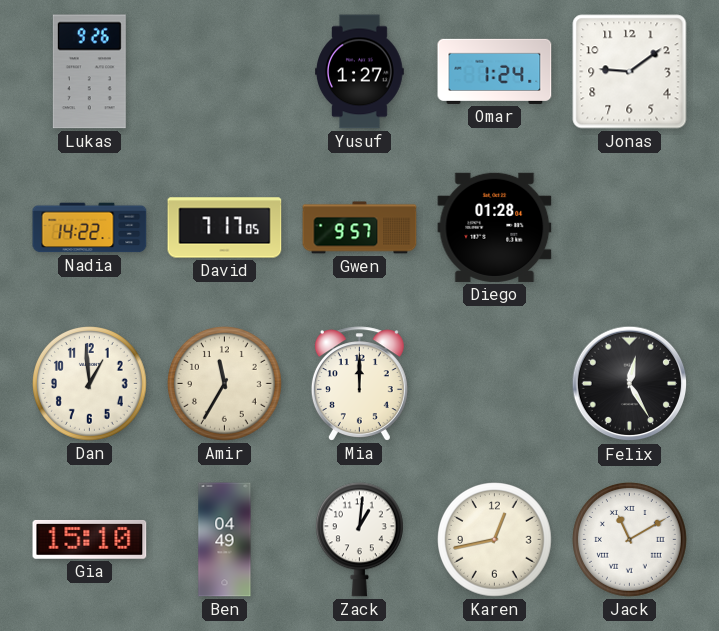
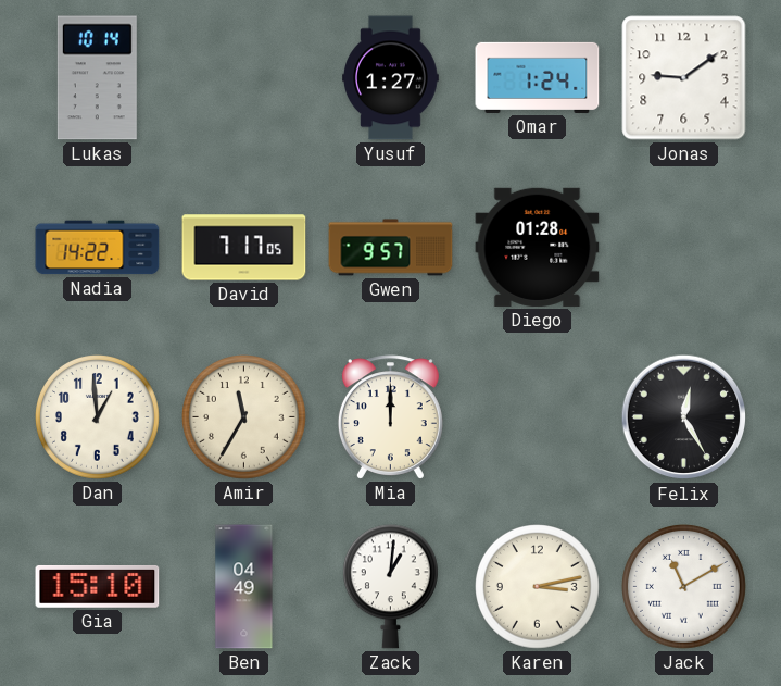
Lukas: 9:26 -> 10:14 (97, 78)
Karen: 12:43 -> 3:13 (538, 587)
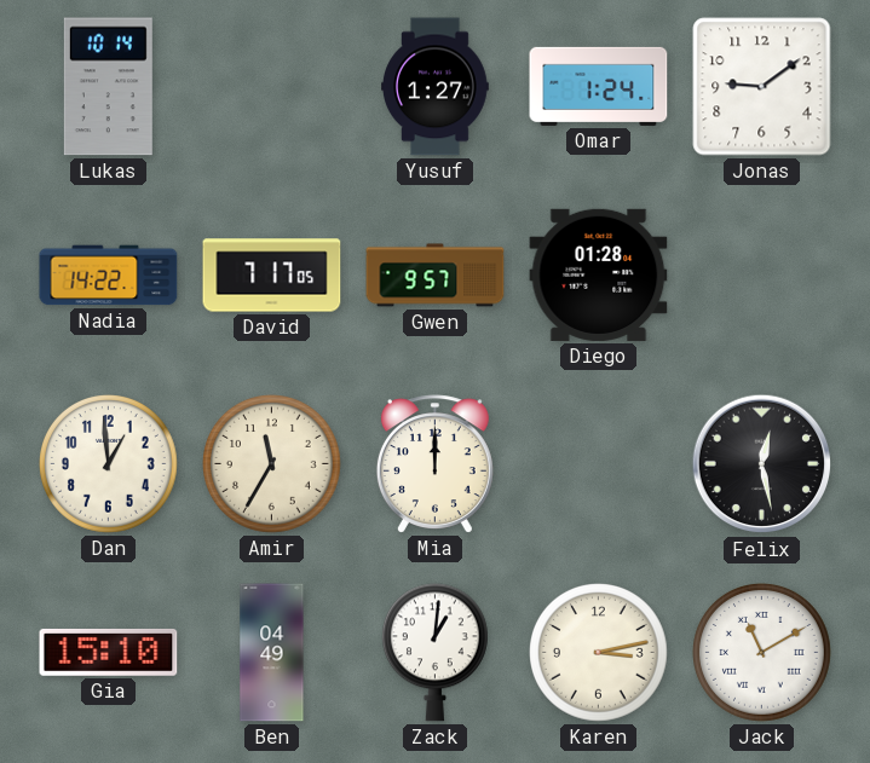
Felix: 12:25 -> 12:28 (762, 464)
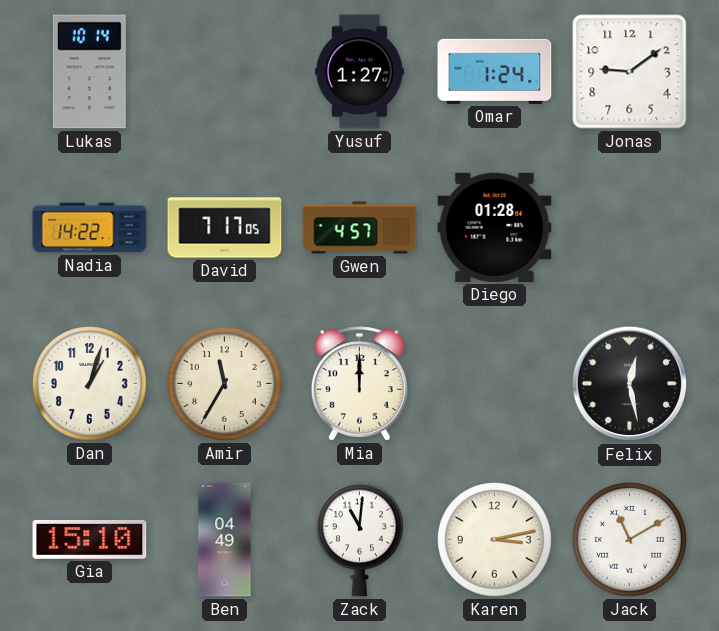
Gwen: 9:57 -> 4:57 (360, 228)
Dan: 12:59 -> 1:03 (90, 384)
Zack: 1:01 -> 11:01 (359, 540)
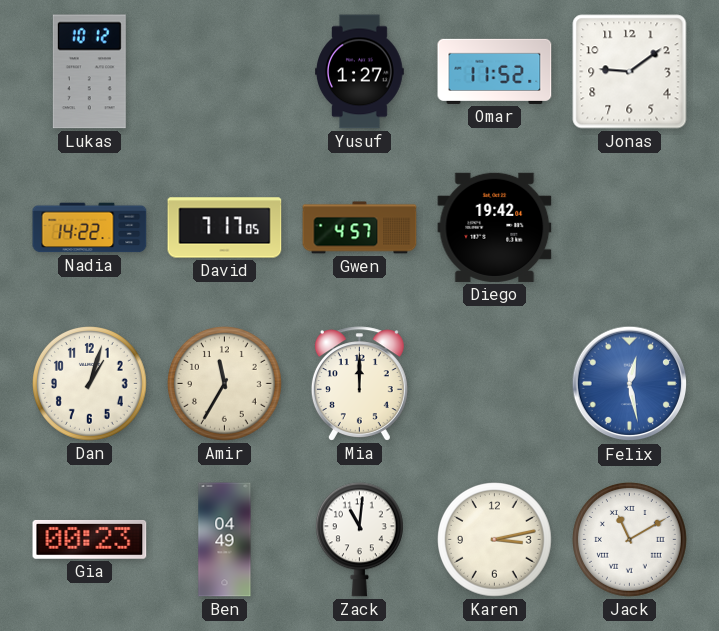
Lukas: 10:14 -> 10:12 (89, 72)
Omar: 1:24 -> 11:52 (495, 71)
Diego: 01:28 -> 19:42 (495, 227)
Felix dial: black -> blue (630, 384)
Gia: 15:10 -> 00:23 (90, 539)
